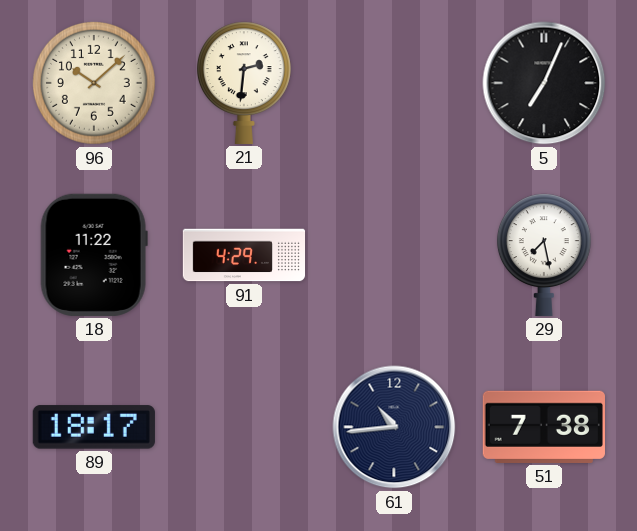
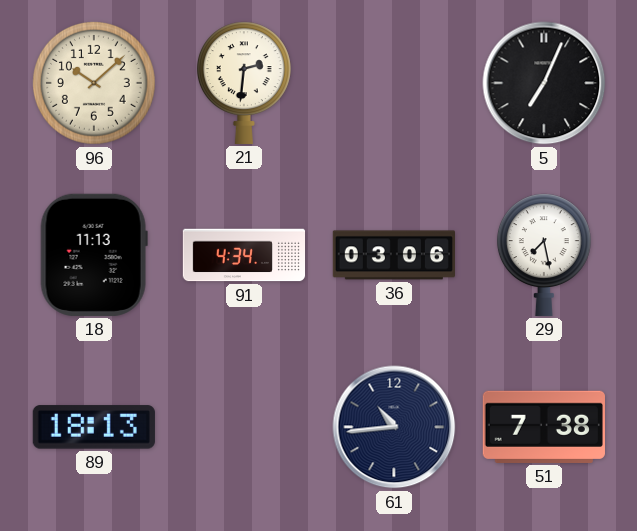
18: 11:22 -> 11:13 (94, 255)
91: 4:29 -> 4:34 (244, 255)
36: none -> 03:06 (393, 255)
89: 18:17 -> 18:13 (94, 427)
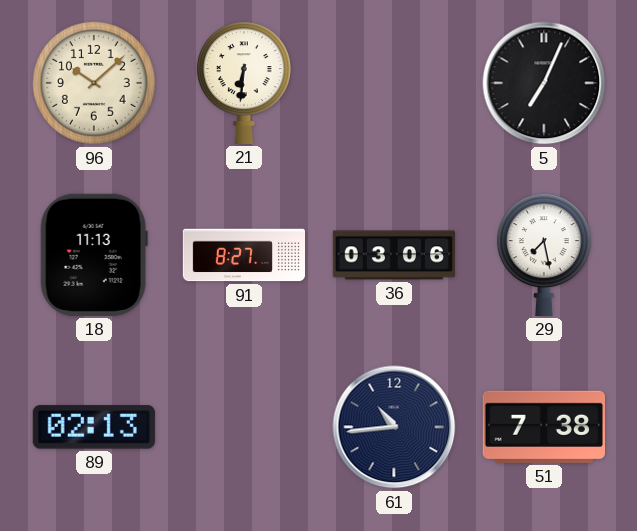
21: 2:31 -> 6:31 (244, 83)
91: 4:34 -> 8:27 (244, 255)
89: 18:13 -> 02:13 (94, 427)
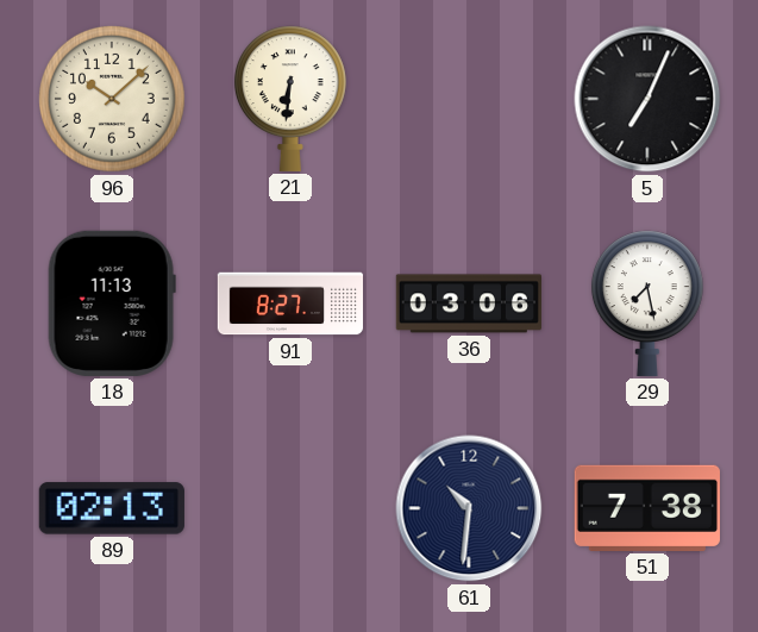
61: 10:44 -> 10:31 (469, 508)
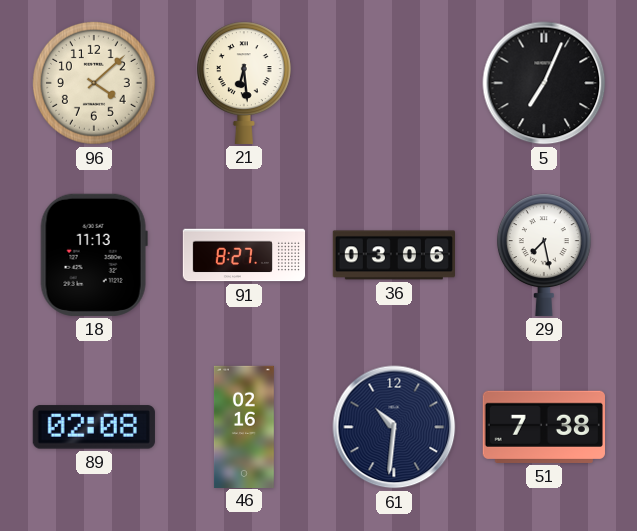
96: 10:08 -> 4:08 (94, 83)
21: 6:31 -> 6:29 (244, 83)
89: 02:13 -> 02:08 (94, 427)
46: none -> 02:16 (244, 426)
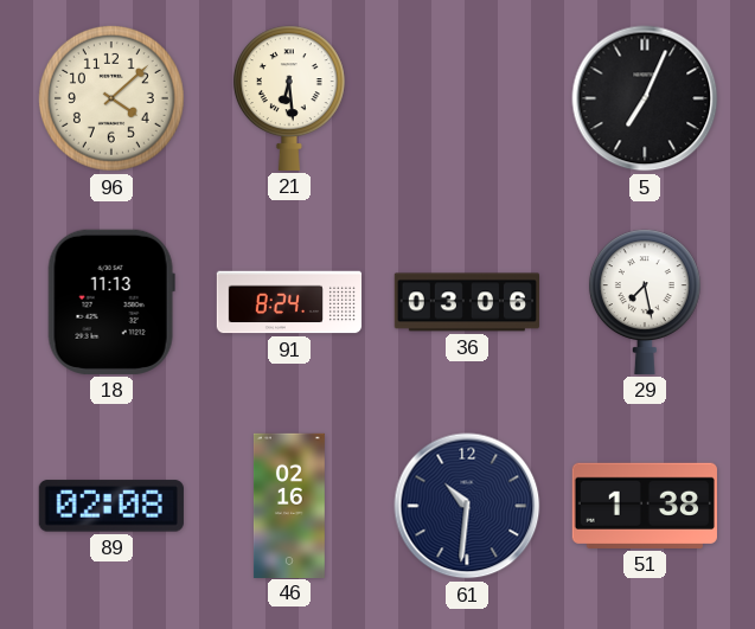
91: 8:27 -> 8:24 (289, 302)
51: 7:38 -> 1:38 (645, 506)
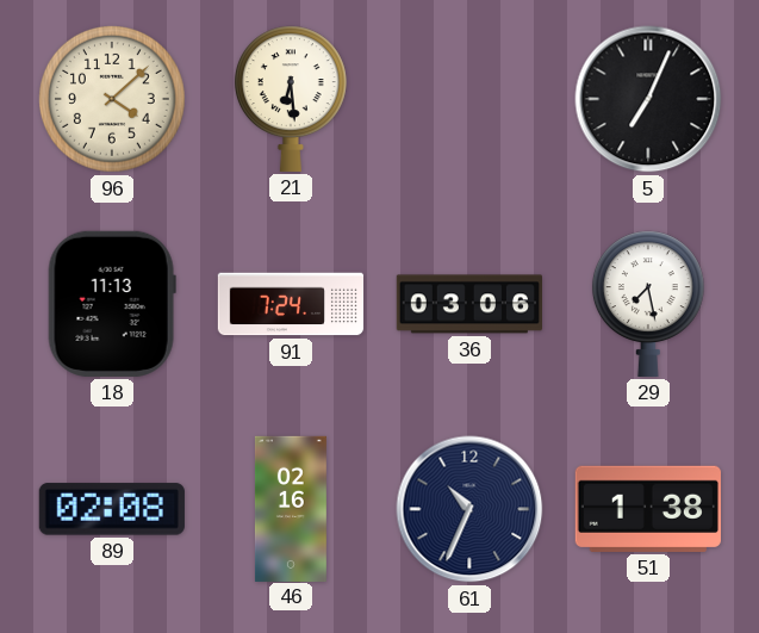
91: 8:24 -> 7:24 (291, 304)
61: 10:31 -> 10:34 (469, 509)
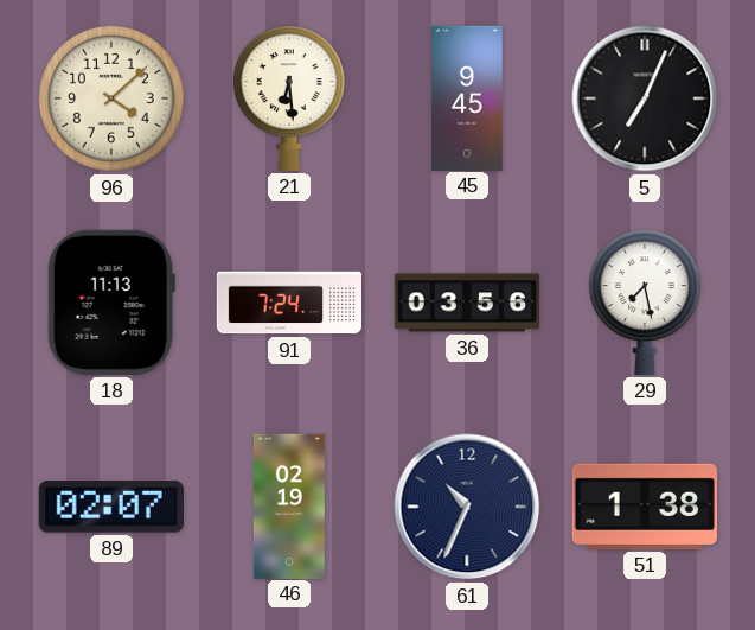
45: none -> 9:45 (467, 97)
36: 03:06 -> 03:56 (466, 303)
89: 02:08 -> 02:07 (111, 507)
46: 02:16 -> 02:19 (289, 505)
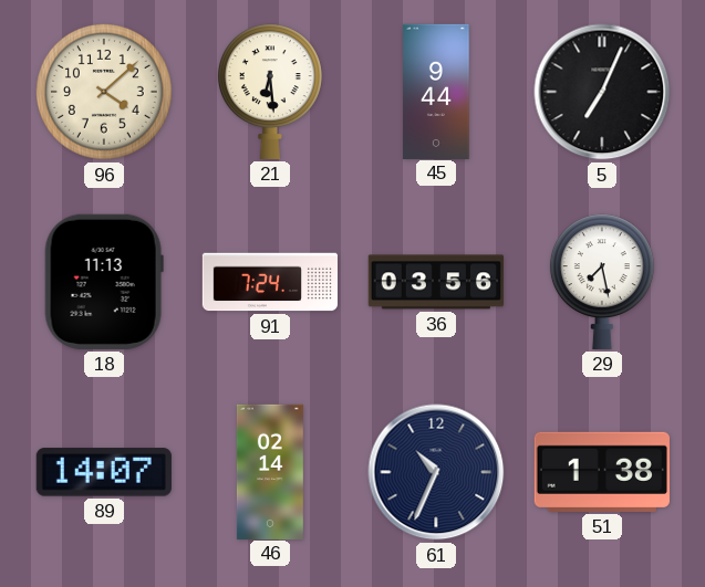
45: 9:45 -> 9:44 (436, 91)
89: 02:07 -> 14:07 (104, 472)
46: 02:19 -> 02:14 (270, 471)
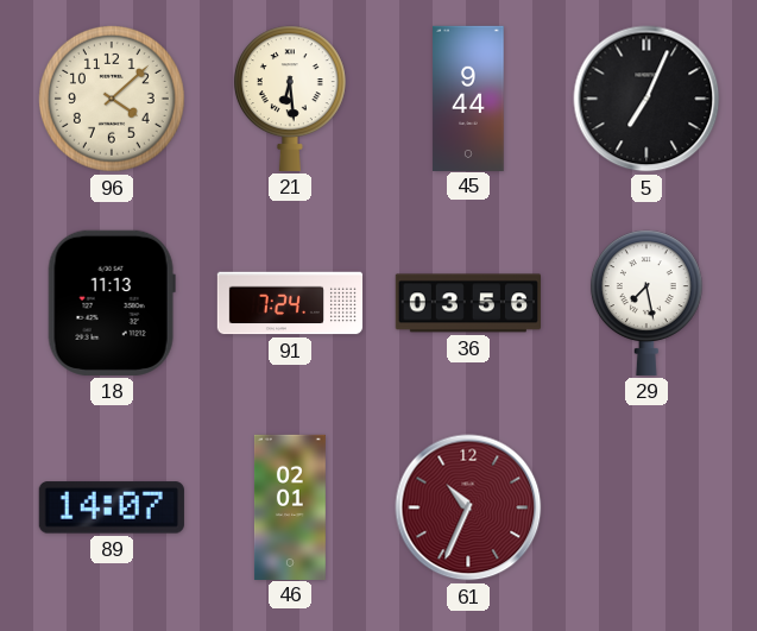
46: 02:14 -> 02:01 (290, 506)
61 dial: navy -> burgundy (468, 507)
51: 1:38 -> none (602, 472)
